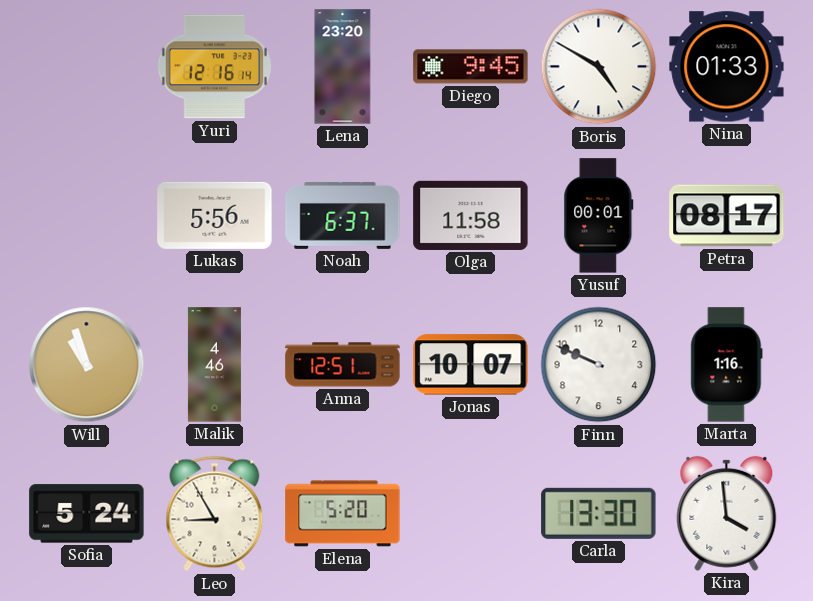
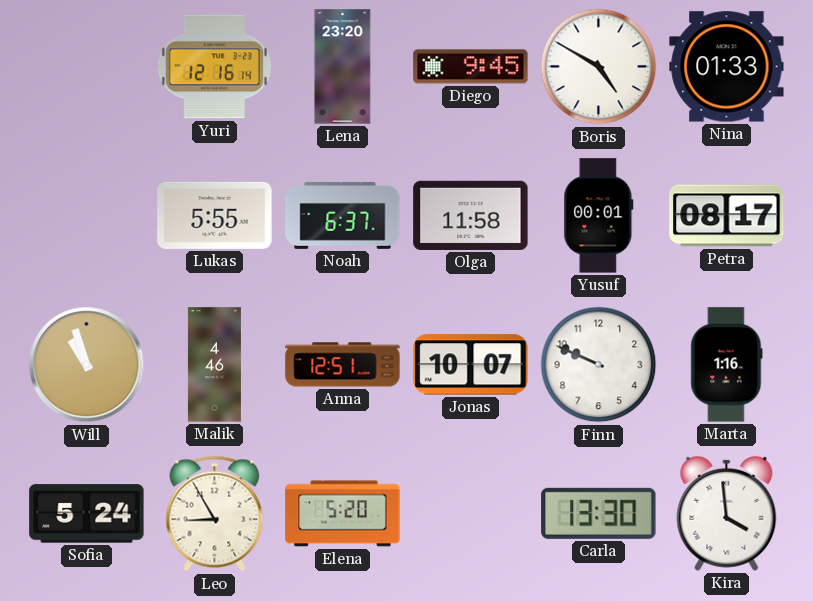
Lukas: 5:56 -> 5:55 (215, 215)
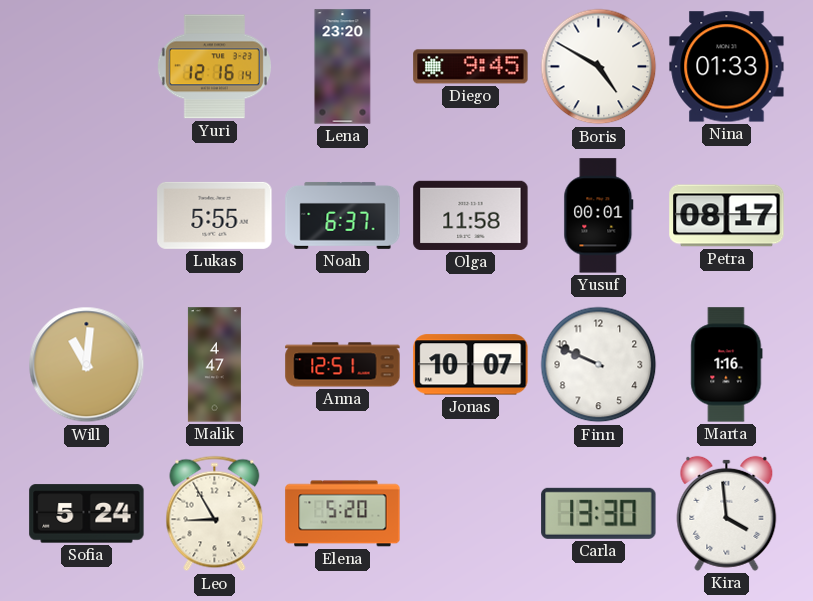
Will: 10:57 -> 11:01 (87, 365)
Malik: 4:46 -> 4:47 (214, 365)
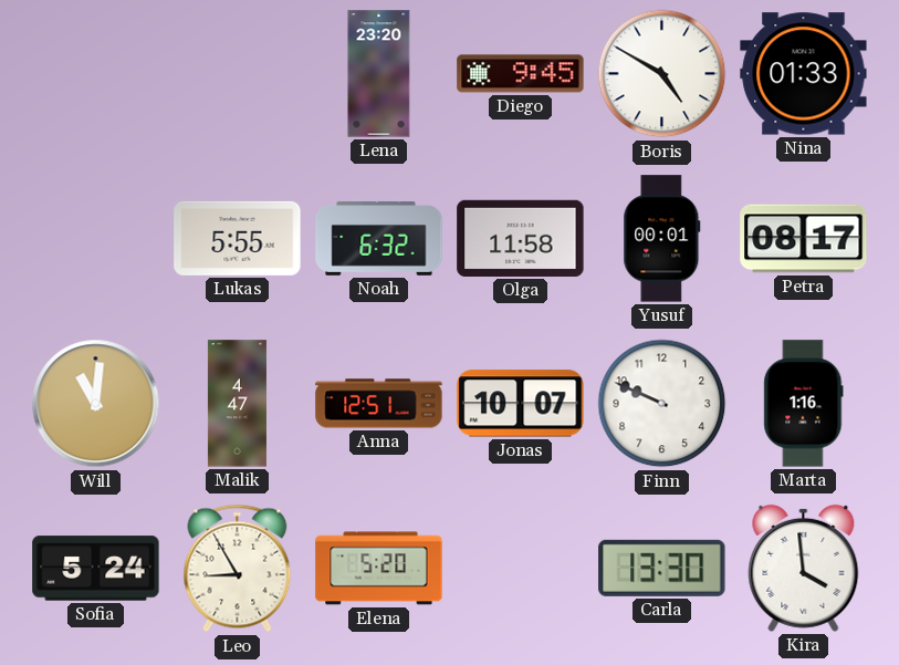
Yuri: 12:16 -> none (214, 67)
Noah: 6:37 -> 6:32 (379, 238)
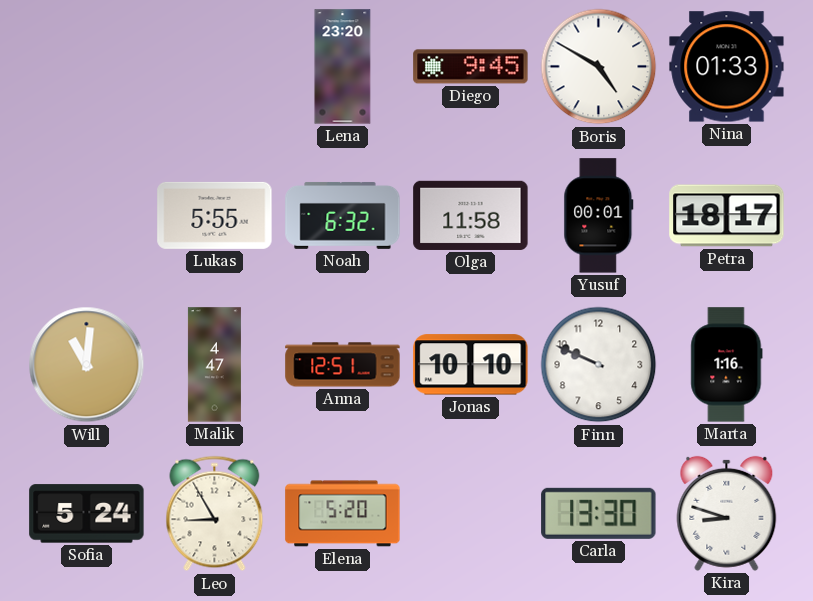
Petra: 08:17 -> 18:17 (727, 216)
Jonas: 10:07 -> 10:10 (471, 365)
Kira: 3:59 -> 8:48 (727, 513)
